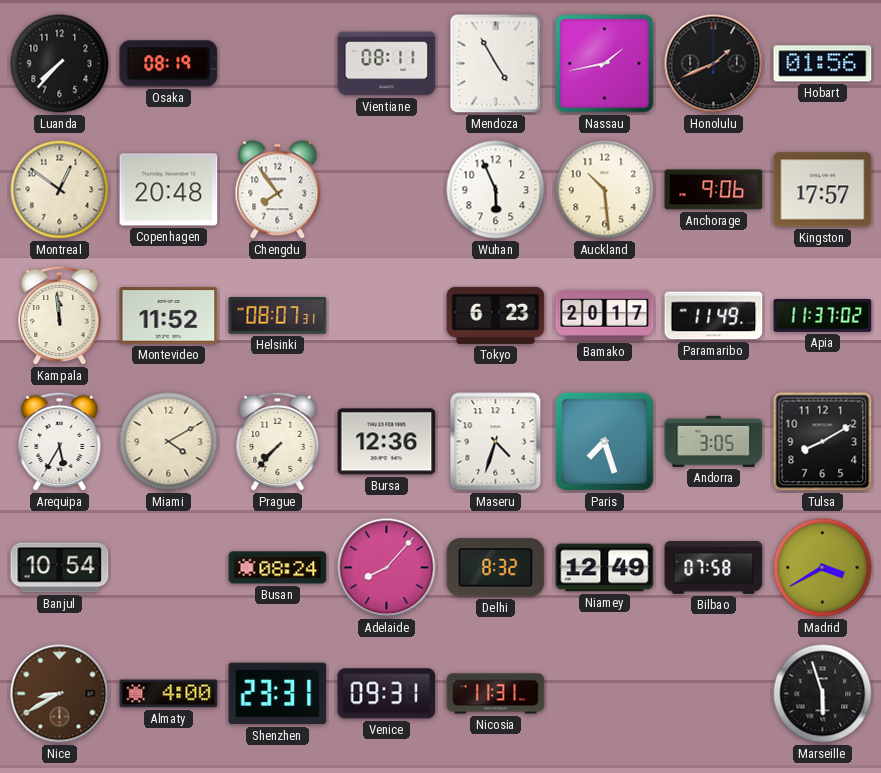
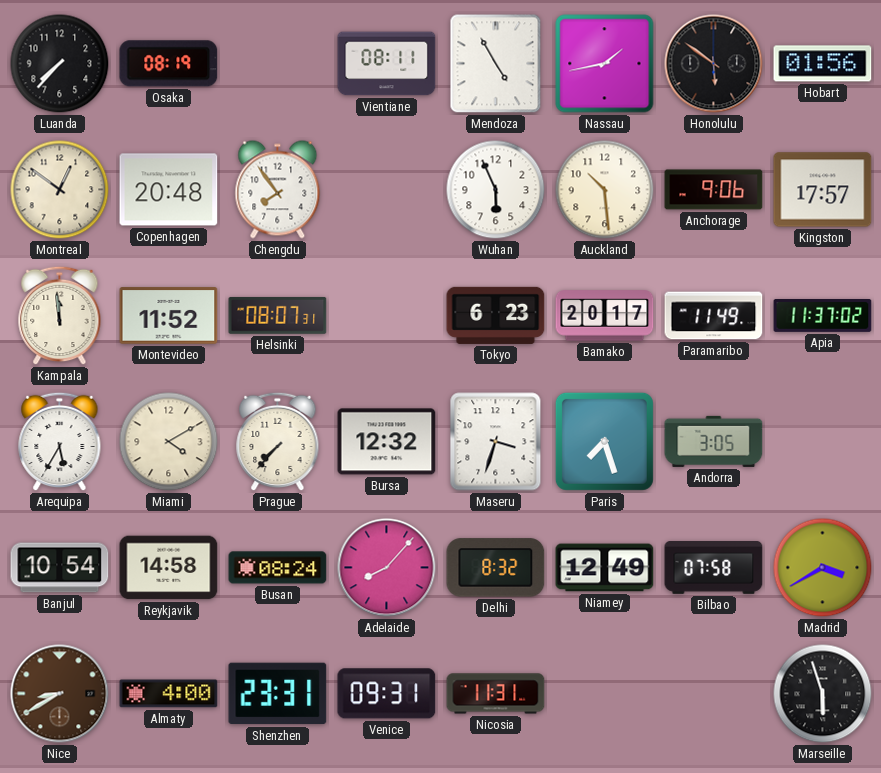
Honolulu: 1:41 -> 5:51 (714, 64)
Bursa: 12:36 -> 12:32 (387, 442)
Maseru: 4:33 -> 3:33 (496, 442)
Tulsa: 8:10 -> none (823, 442)
Reykjavik: none -> 14:58 (169, 568)
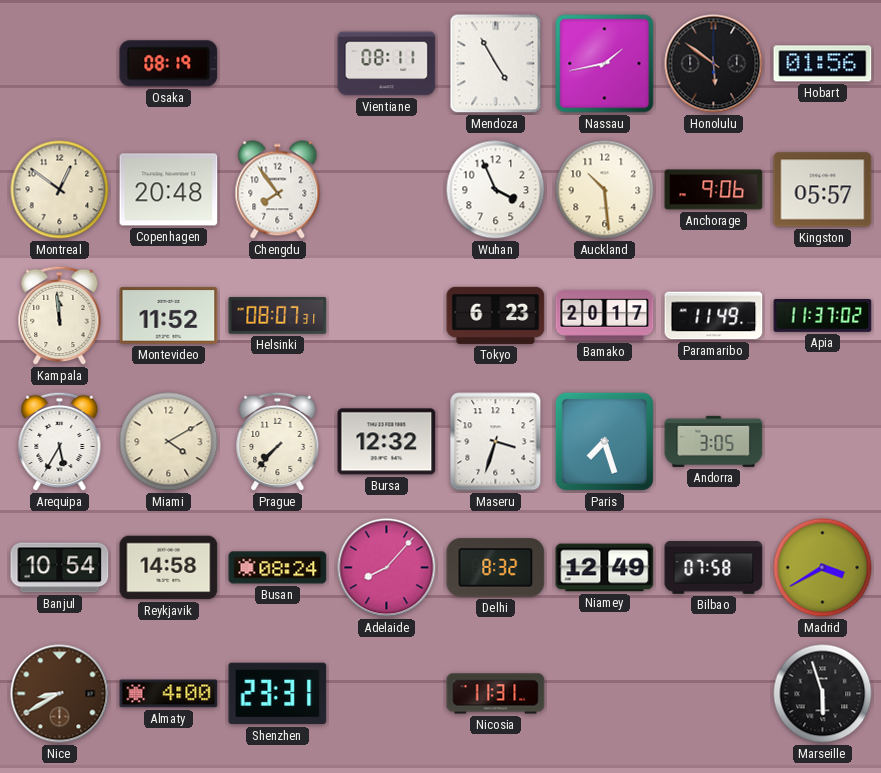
Luanda: 7:37 -> none (60, 64)
Wuhan: 5:56 -> 3:56 (496, 190)
Kingston: 17:57 -> 05:57 (823, 190)
Venice: 09:31 -> none (387, 694)
